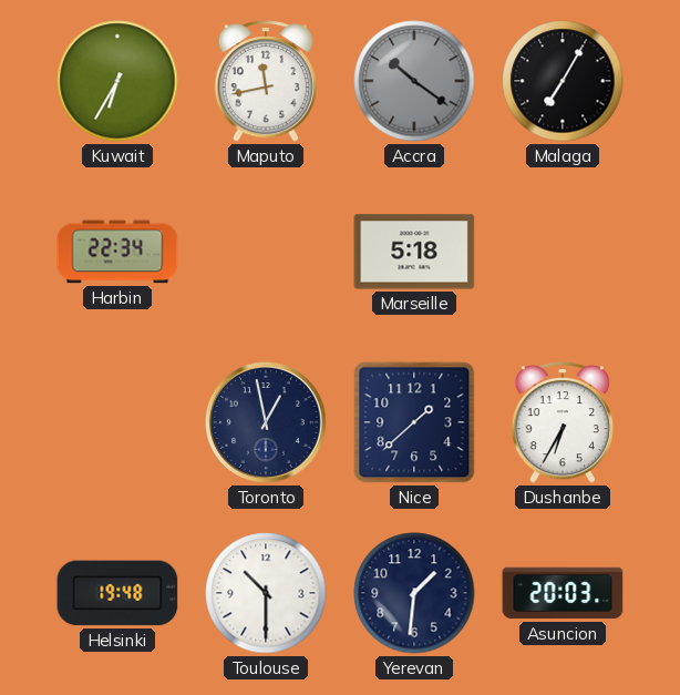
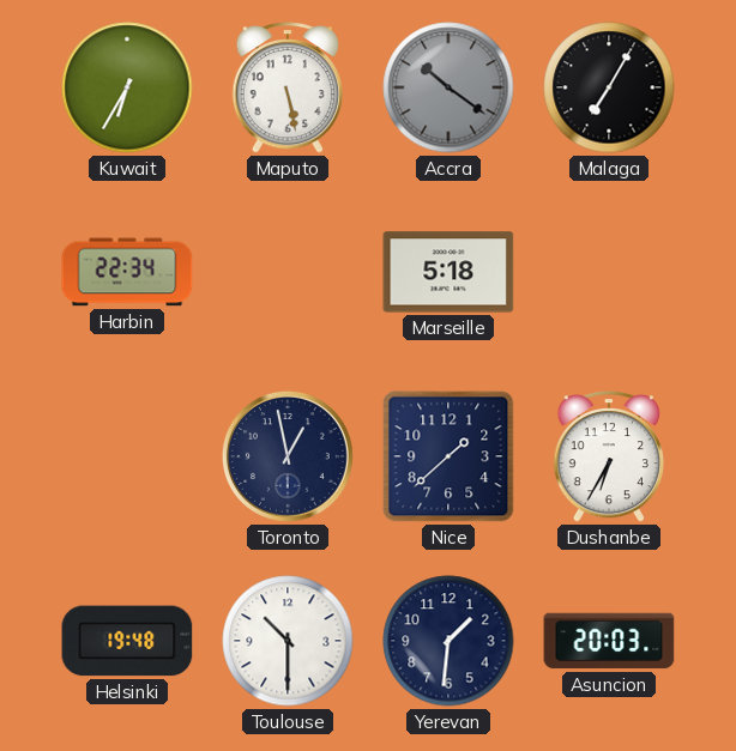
Maputo: 11:43 -> 5:28 (286, 87)
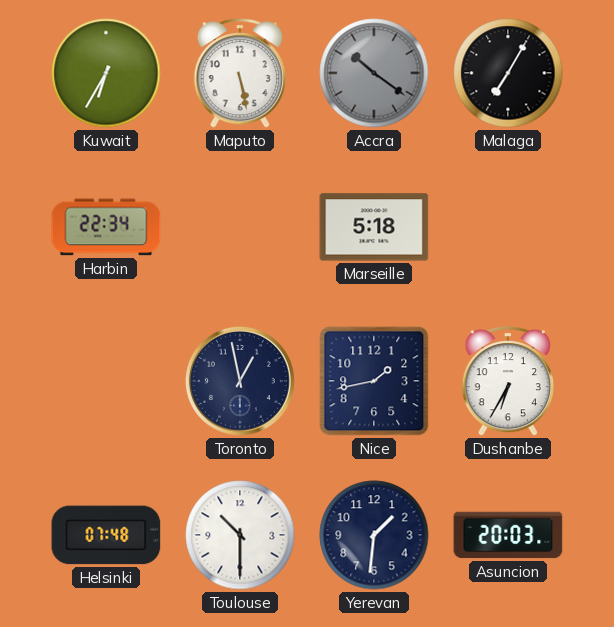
Nice: 1:38 -> 1:43 (374, 381)
Helsinki: 19:48 -> 07:48 (106, 535)
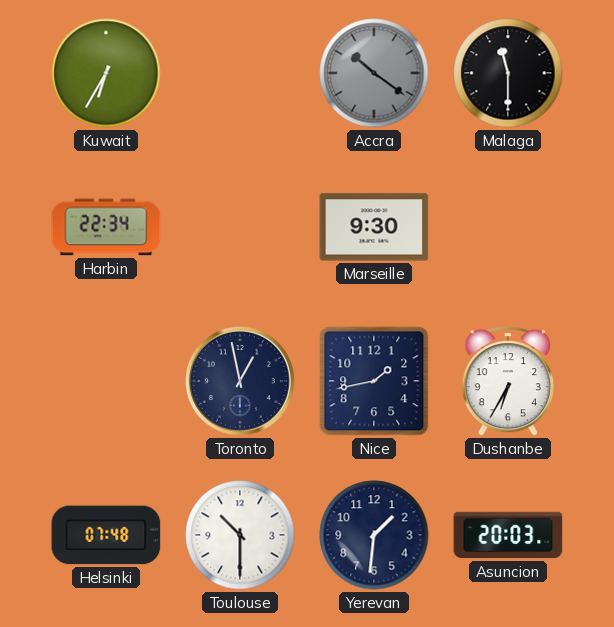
Maputo: 5:28 -> none (239, 73)
Malaga: 7:05 -> 11:30 (508, 73)
Marseille: 5:18 -> 9:30 (374, 227)
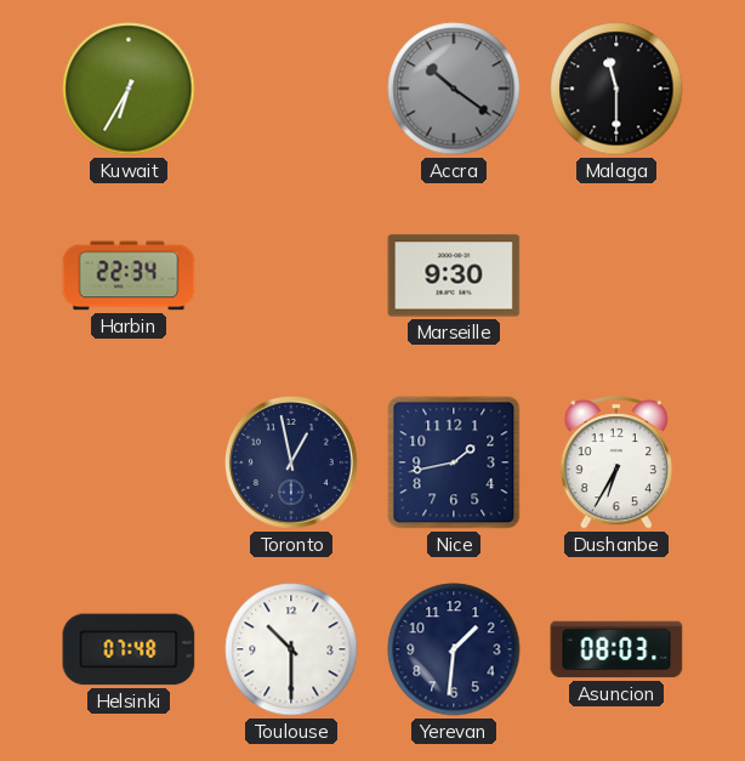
Asuncion: 20:03 -> 08:03 (616, 649)
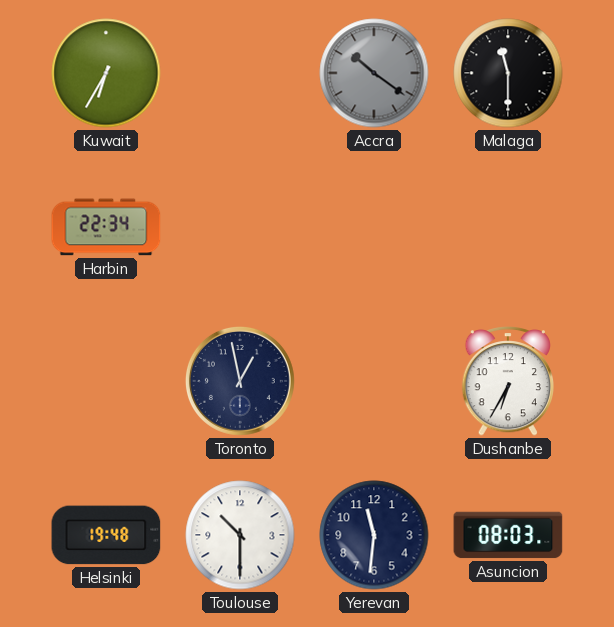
Marseille: 9:30 -> none (454, 276)
Nice: 1:43 -> none (454, 462)
Helsinki: 07:48 -> 19:48 (106, 535)
Yerevan: 1:31 -> 11:31 (374, 535)
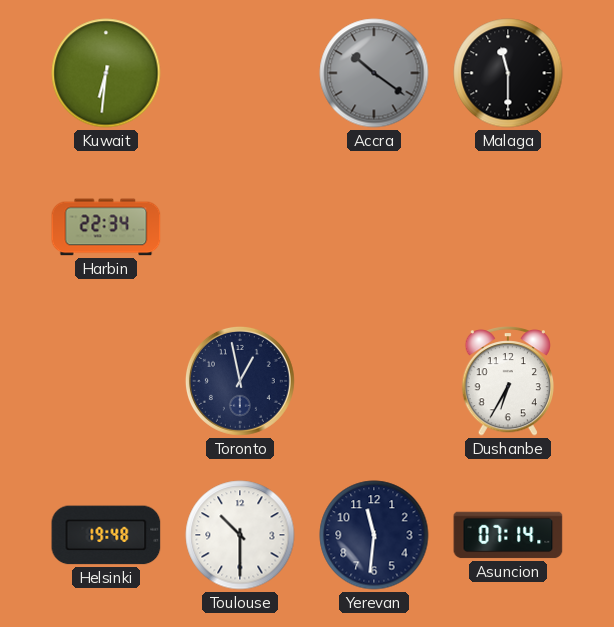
Kuwait: 6:35 -> 6:31 (106, 73)
Asuncion: 08:03 -> 07:14 (508, 535)
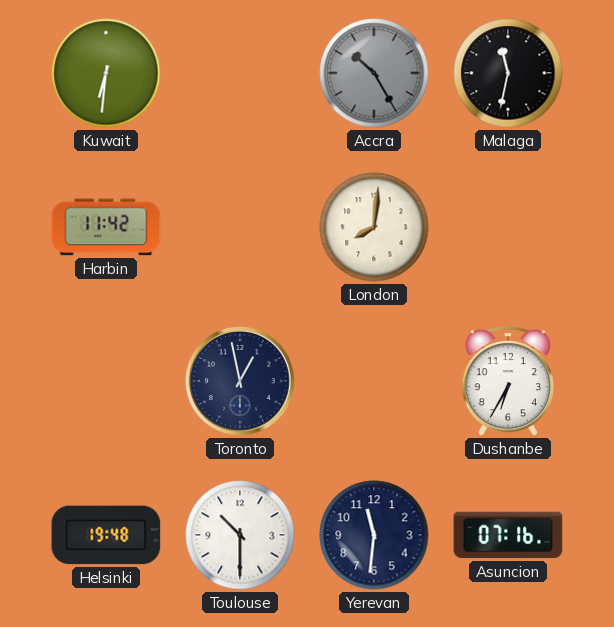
Accra: 10:21 -> 10:25 (374, 73)
Malaga: 11:30 -> 11:32 (508, 73)
Harbin: 22:34 -> 11:42 (106, 227)
London: none -> 8:01 (374, 227)
Asuncion: 07:14 -> 07:16 (508, 535)
